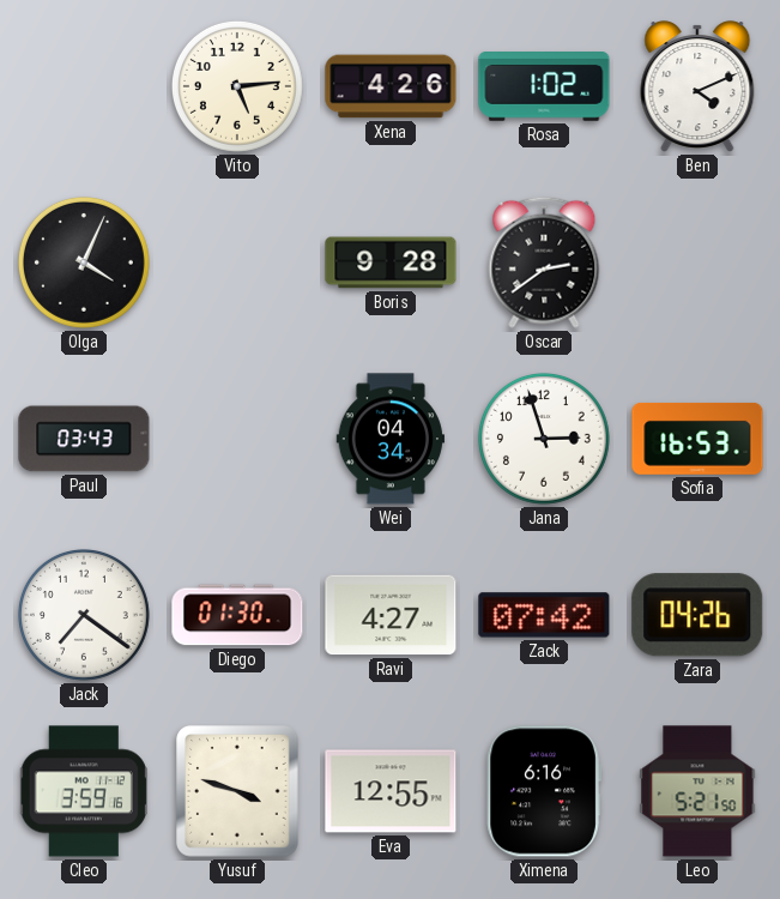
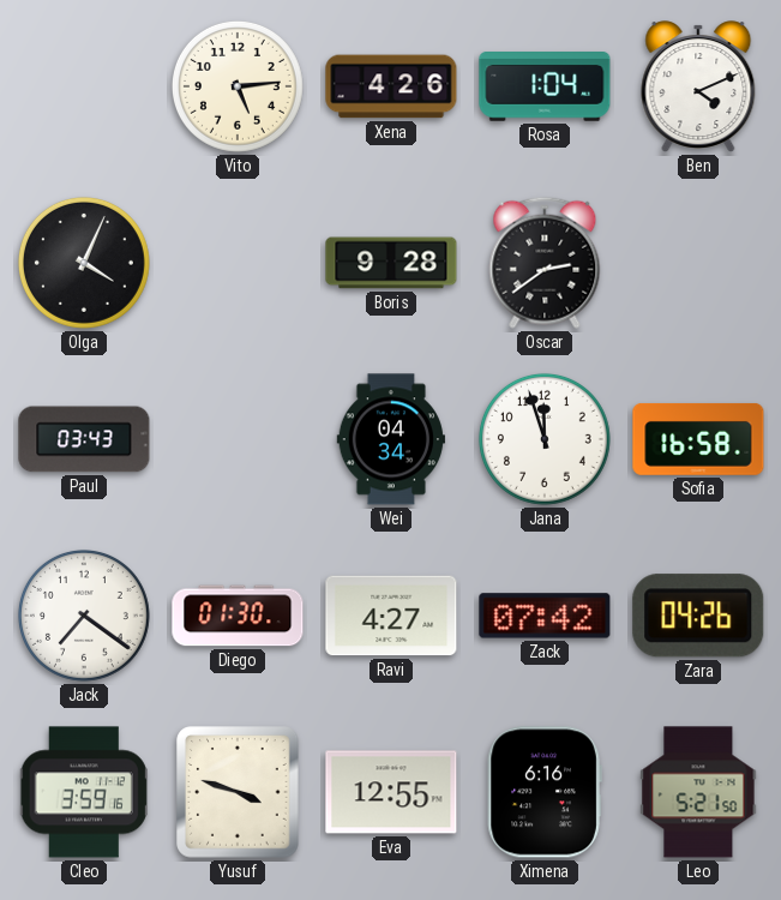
Rosa: 1:02 -> 1:04 (545, 88)
Jana: 2:57 -> 11:57 (545, 439)
Sofia: 16:53 -> 16:58 (698, 439)
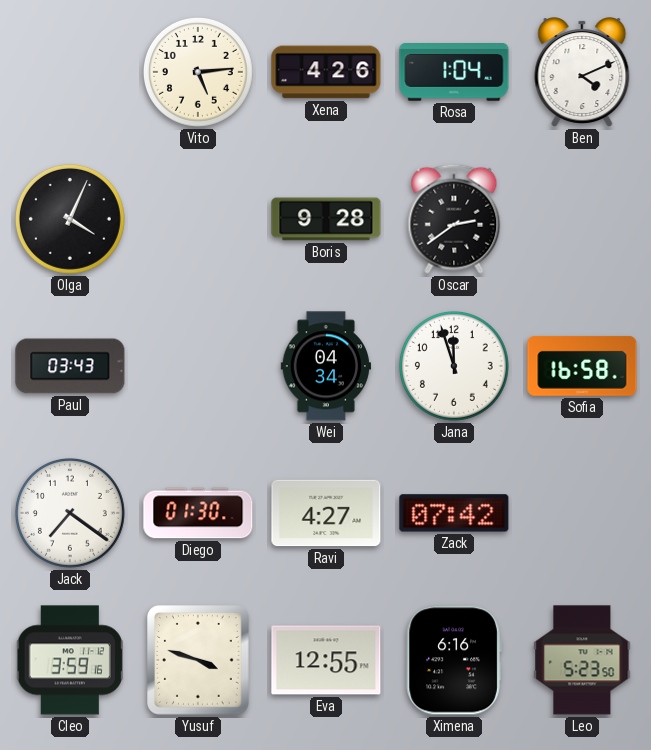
Zara: 04:26 -> none (698, 616)
Leo: 5:21 -> 5:23 (582, 660)
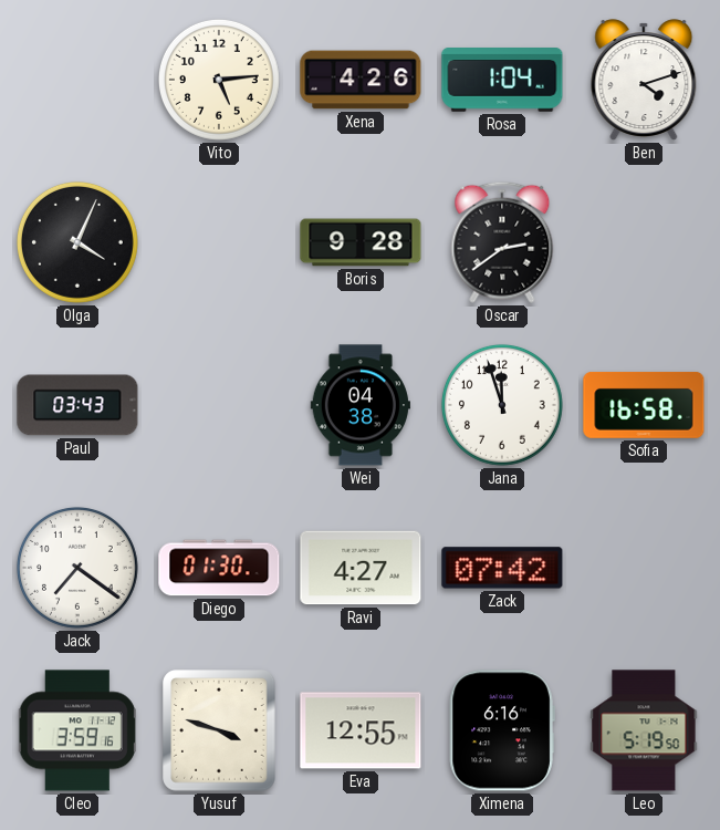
Ben: 4:11 -> 4:12 (644, 80)
Wei: 04:34 -> 04:38 (359, 405)
Leo: 5:23 -> 5:19 (644, 730)
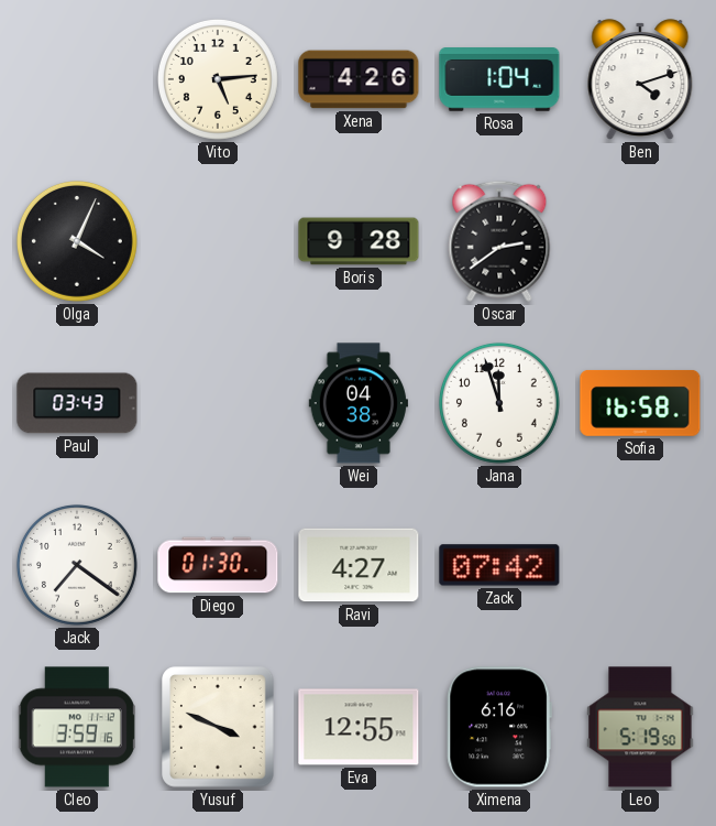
Yusuf: 3:48 -> 3:49 (218, 727)
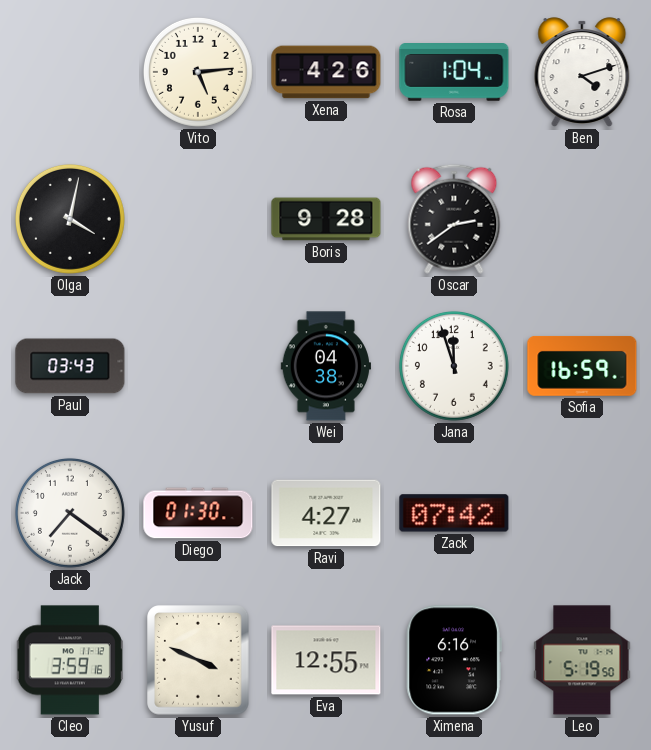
Olga: 4:04 -> 4:02 (70, 219)
Sofia: 16:58 -> 16:59 (582, 366)
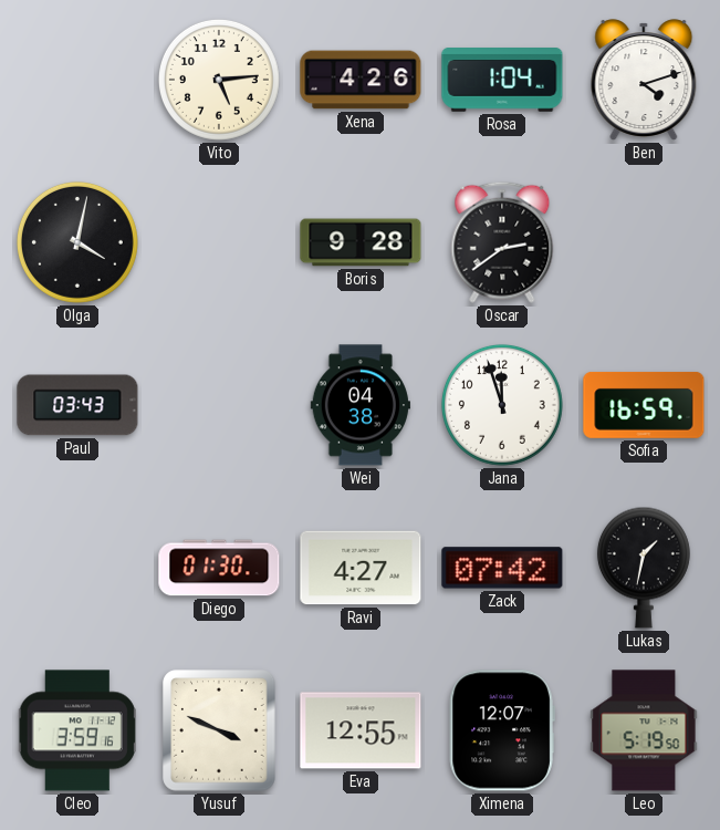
Jack: 7:21 -> none (70, 513)
Lukas: none -> 1:32 (644, 568)
Ximena: 6:16 -> 12:07 (502, 730)
